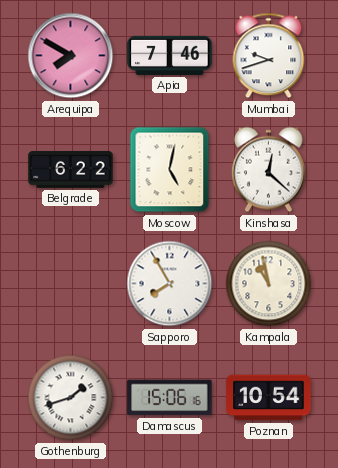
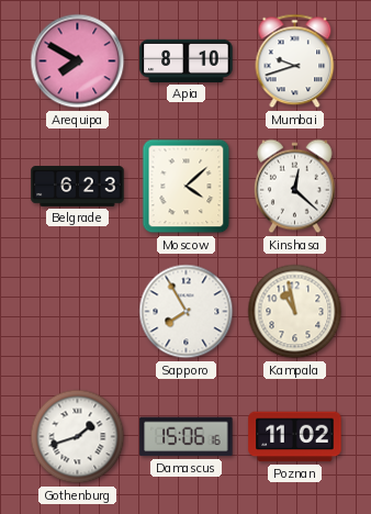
Apia: 7:46 -> 8:10 (187, 60)
Belgrade: 6:22 -> 6:23 (78, 187)
Moscow: 5:02 -> 4:08 (187, 187)
Poznan: 10:54 -> 11:02 (295, 437)
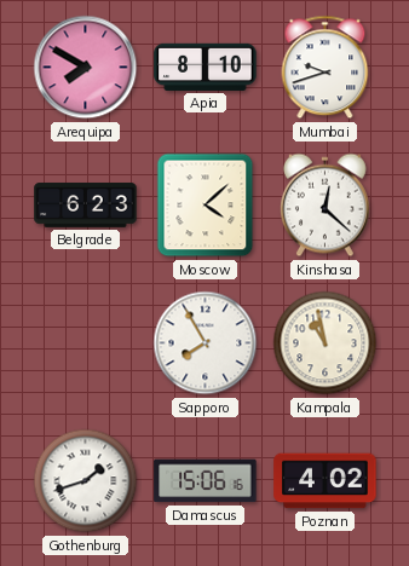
Poznan: 11:02 -> 4:02 (326, 481)
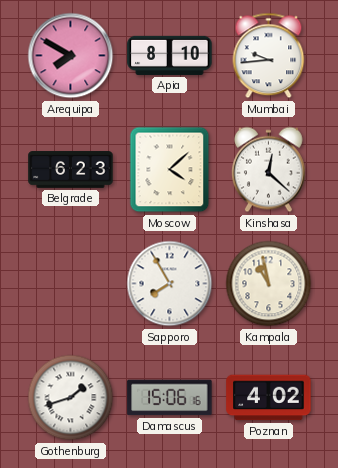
Mumbai: 9:42 -> 9:44 (269, 56)
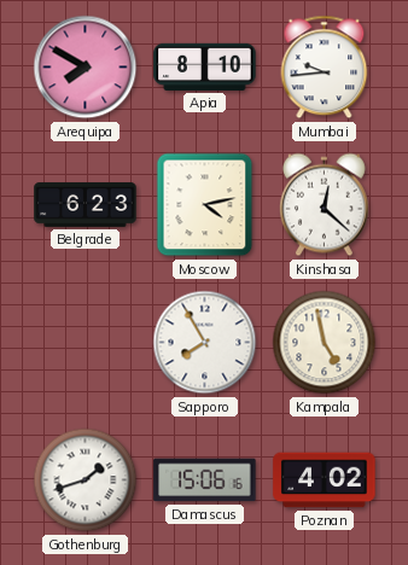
Moscow: 4:08 -> 4:13 (205, 205)
Kampala: 10:58 -> 4:58 (325, 343)
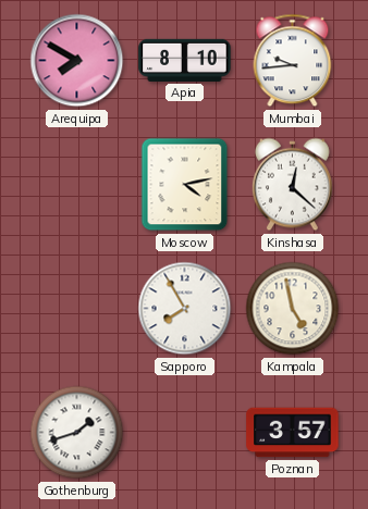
Belgrade: 6:23 -> none (86, 205)
Damascus: 15:06 -> none (205, 480)
Poznan: 4:02 -> 3:57 (293, 433)
